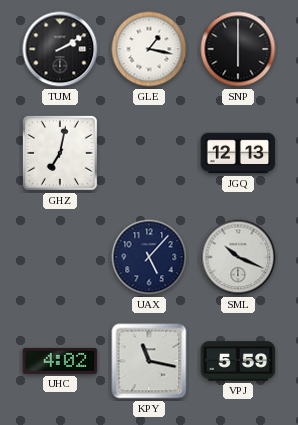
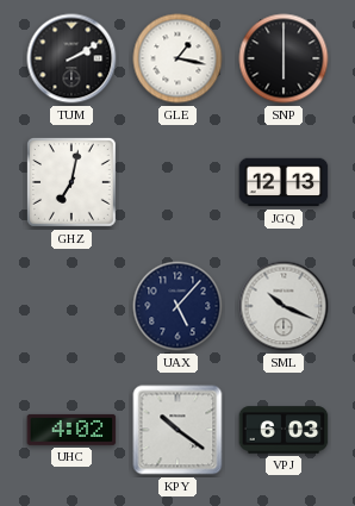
KPY: 11:17 -> 10:21 (177, 430)
VPJ: 5:59 -> 6:03 (284, 430)
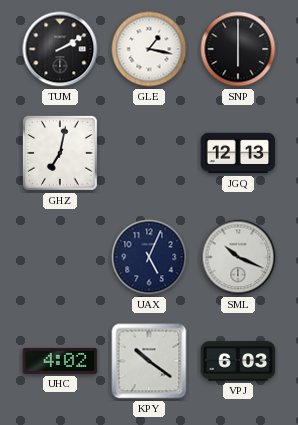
UAX: 5:07 -> 5:04 (149, 257)
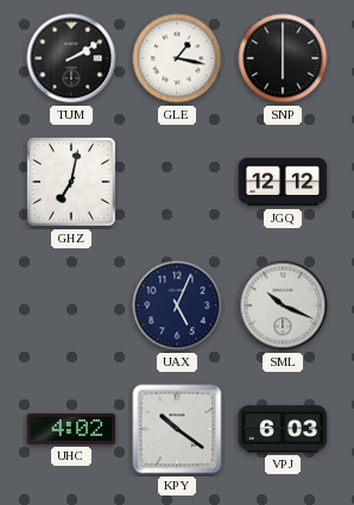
JGQ: 12:13 -> 12:12 (283, 182)
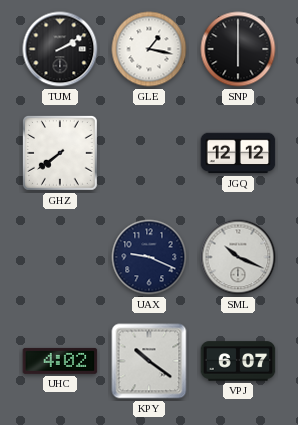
GHZ: 7:02 -> 7:39 (61, 154)
UAX: 5:04 -> 9:19 (149, 257)
VPJ: 6:03 -> 6:07 (238, 361)
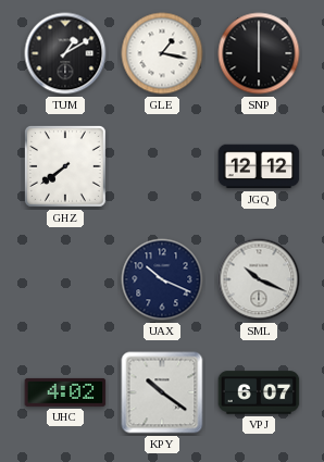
TUM: 2:10 -> 1:10 (65, 53)
UAX: 9:19 -> 10:19 (162, 279)
